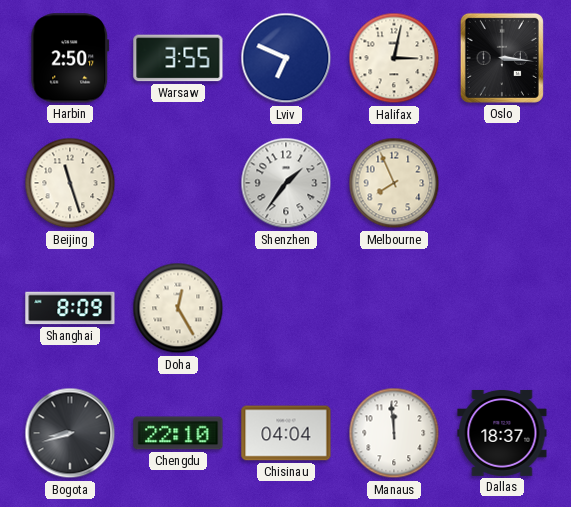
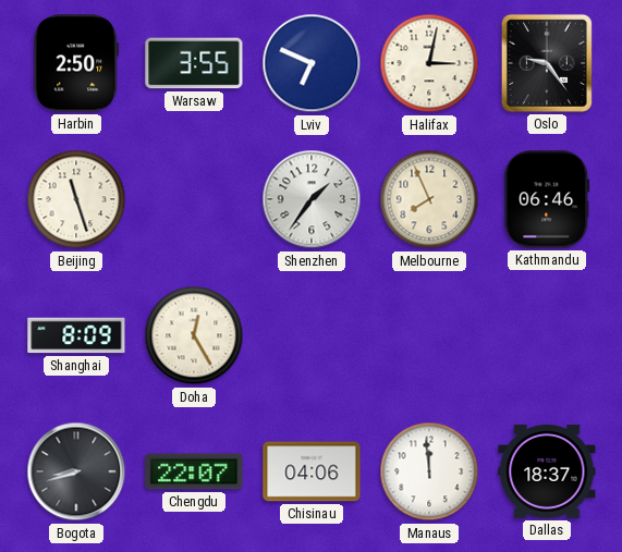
Oslo: 3:16 -> 9:24 (547, 63)
Kathmandu: none -> 06:46 (547, 199)
Chengdu: 22:10 -> 22:07 (194, 471)
Chisinau: 04:04 -> 04:06 (312, 471)
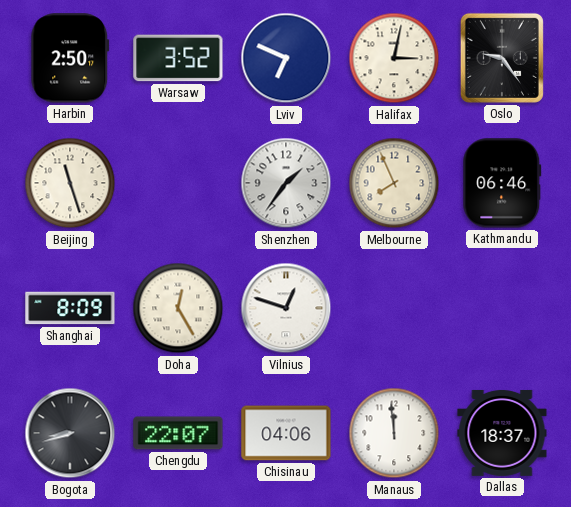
Warsaw: 3:55 -> 3:52 (178, 58)
Vilnius: none -> 12:48 (286, 308)
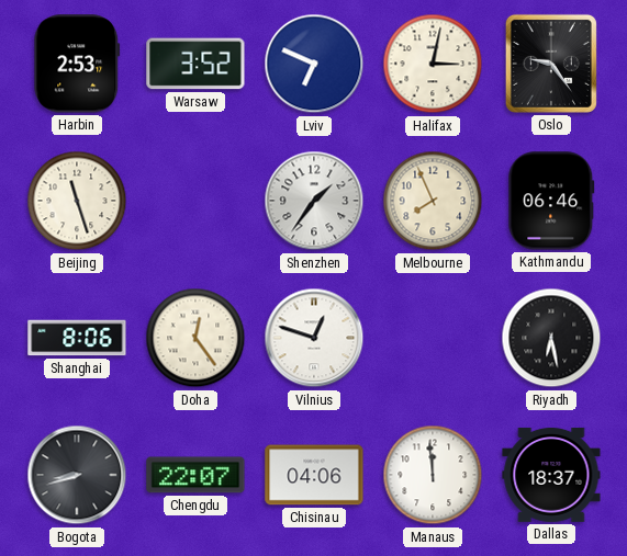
Harbin: 2:50 -> 2:53 (77, 64)
Shanghai: 8:09 -> 8:06 (77, 338)
Doha: 12:25 -> 12:24 (195, 338)
Riyadh: none -> 6:28 (551, 338)
